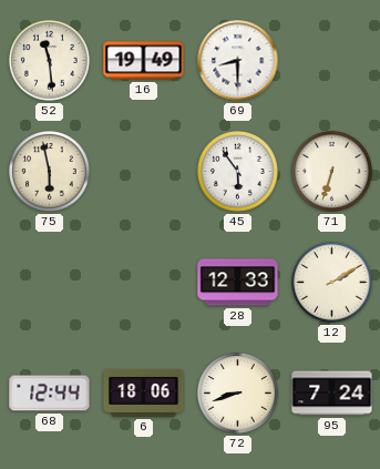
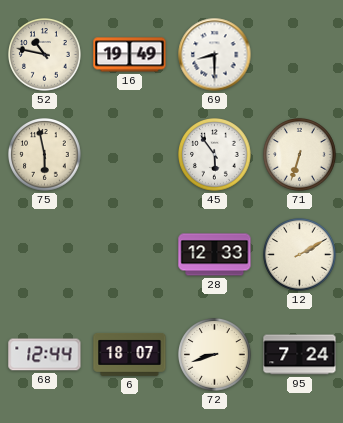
52: 11:29 -> 10:47 (45, 55)
6: 18:06 -> 18:07 (130, 354)
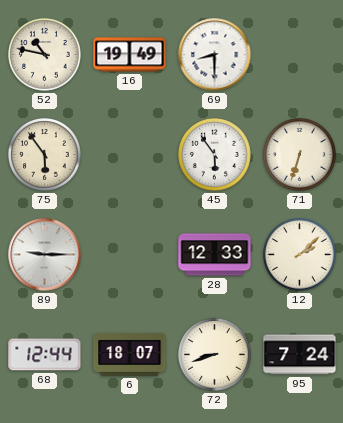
75: 5:58 -> 5:54 (45, 155)
89: none -> 9:15 (45, 255)
12: 2:10 -> 2:08 (300, 255)
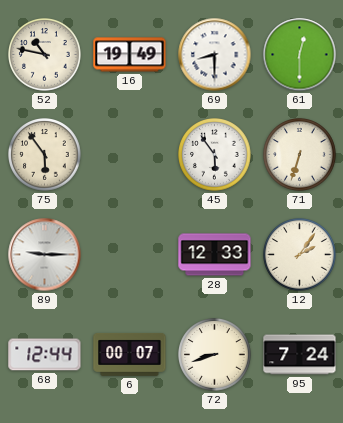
61: none -> 12:30 (300, 55)
12: 2:08 -> 2:06 (300, 255)
6: 18:07 -> 00:07 (130, 354)
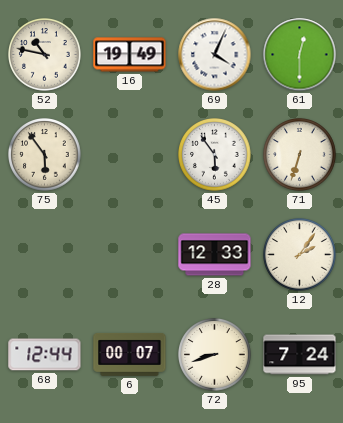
69: 8:30 -> 4:04 (215, 55)
89: 9:15 -> none (45, 255)
